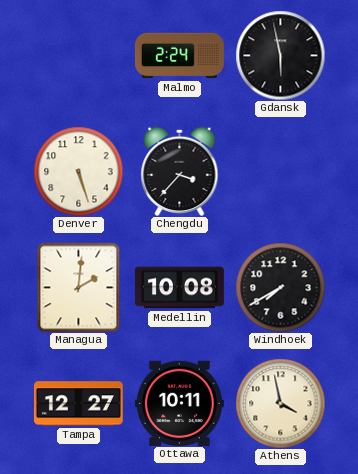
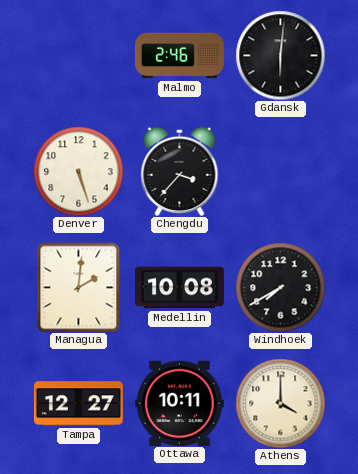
Malmo: 2:24 -> 2:46 (179, 56)
Gdansk: 5:58 -> 6:01 (280, 55)
Athens: 3:58 -> 4:00 (280, 403)
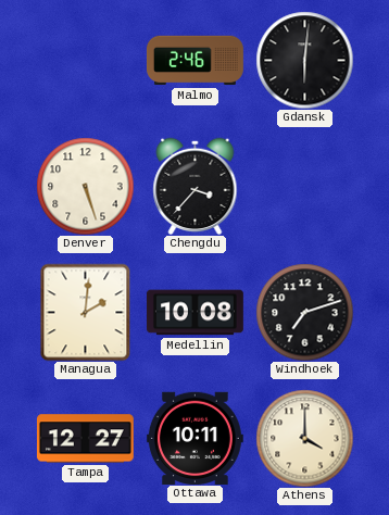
Windhoek: 7:40 -> 7:12 (304, 312)
